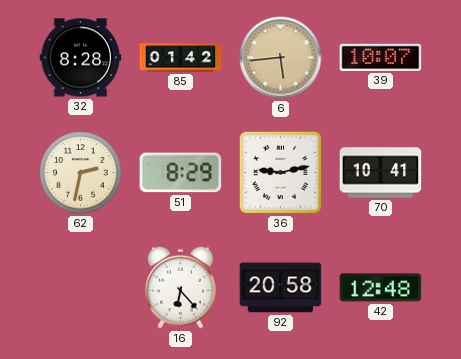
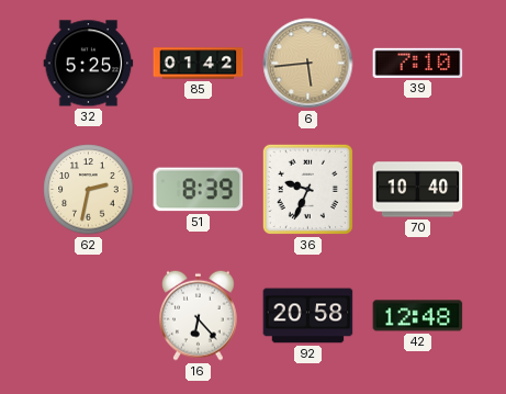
32: 8:28 -> 5:25 (89, 64)
39: 10:07 -> 7:10 (418, 63)
51: 8:29 -> 8:39 (199, 190)
36: 9:13 -> 9:34 (307, 189)
70: 10:41 -> 10:40 (418, 190)
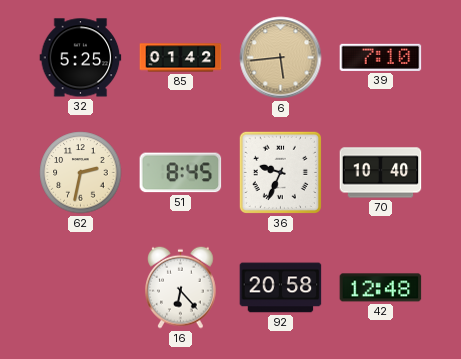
51: 8:39 -> 8:45 (181, 173)
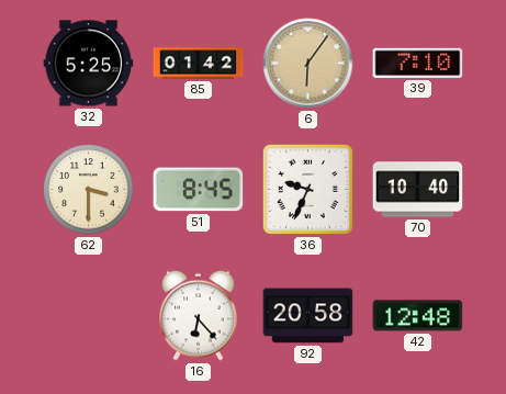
6: 5:44 -> 6:06 (308, 64)
62: 2:32 -> 3:30 (89, 190)
